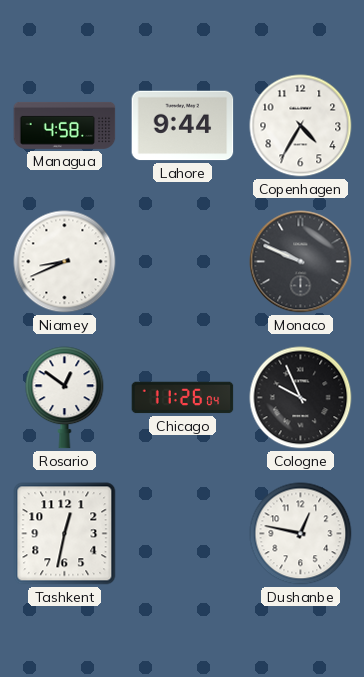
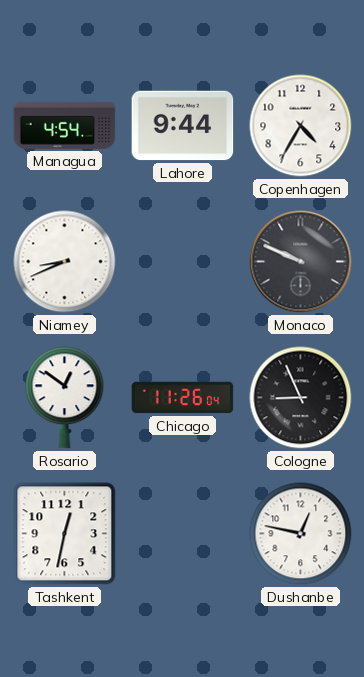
Managua: 4:58 -> 4:54 (65, 125)
Cologne: 9:56 -> 8:56 (301, 398)
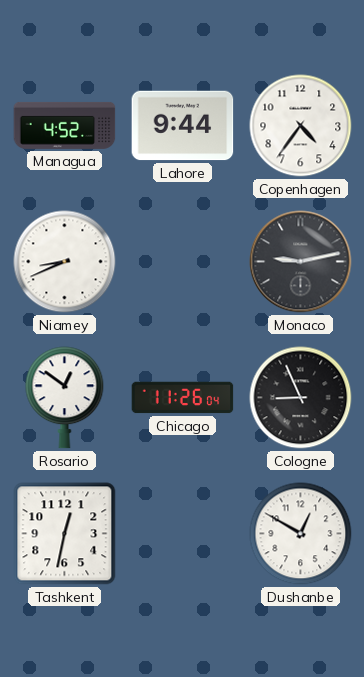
Managua: 4:54 -> 4:52 (65, 125)
Copenhagen: 4:35 -> 4:36 (301, 126)
Monaco: 9:49 -> 9:13 (301, 262)
Dushanbe: 12:47 -> 12:50 (301, 534)
